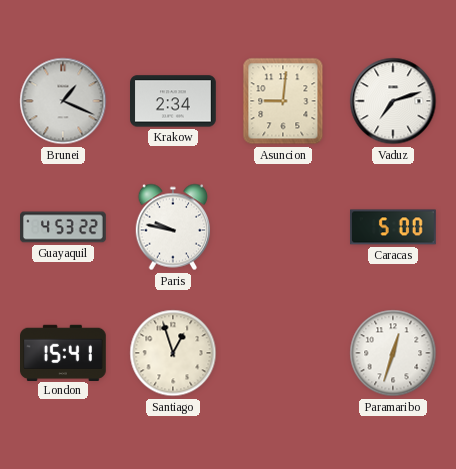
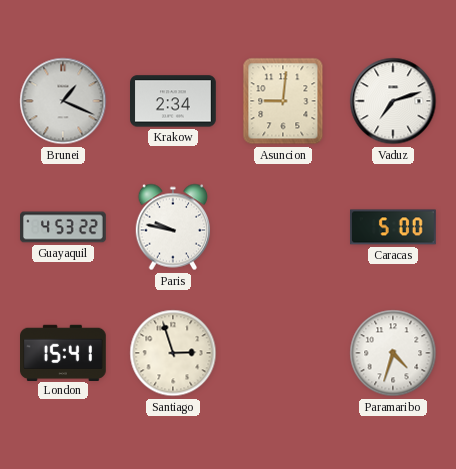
Santiago: 12:57 -> 2:57 (173, 353)
Paramaribo: 12:33 -> 4:33 (393, 353)
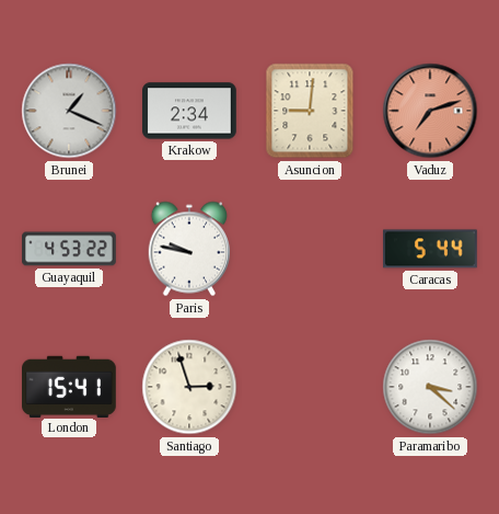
Vaduz dial: white -> salmon (430, 111)
Caracas: 5:00 -> 5:44 (431, 249)
Paramaribo: 4:33 -> 3:22 (430, 387)
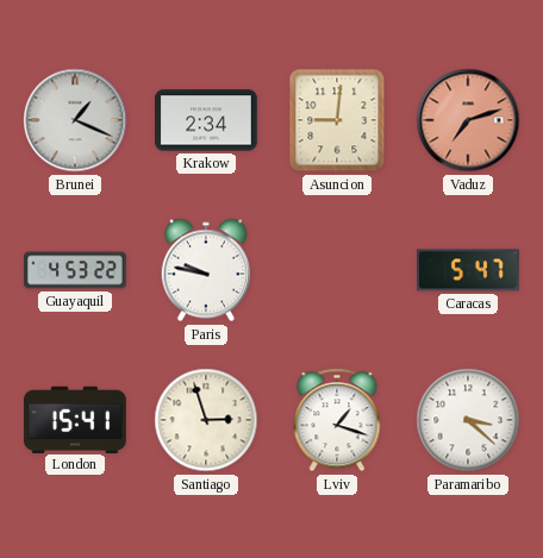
Caracas: 5:44 -> 5:47 (469, 270)
Lviv: none -> 1:18 (337, 420)
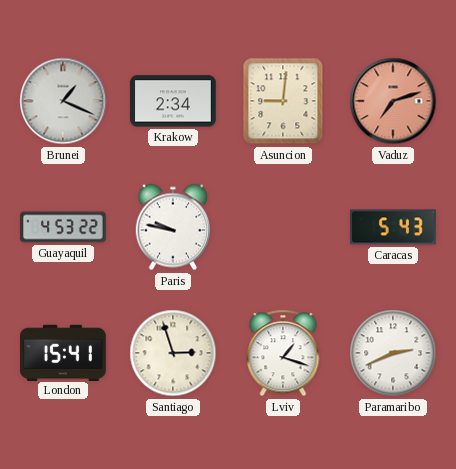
Caracas: 5:47 -> 5:43 (394, 227)
Paramaribo: 3:22 -> 2:41 (393, 353)
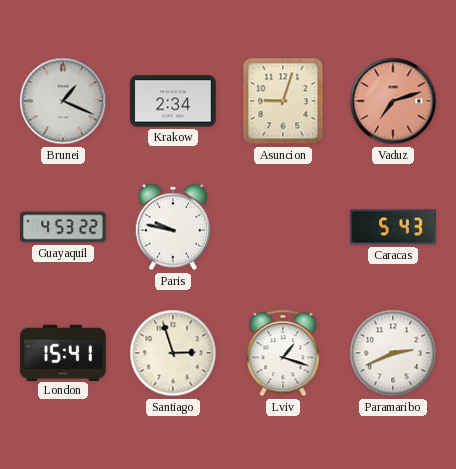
Asuncion: 9:01 -> 9:03 (283, 101)
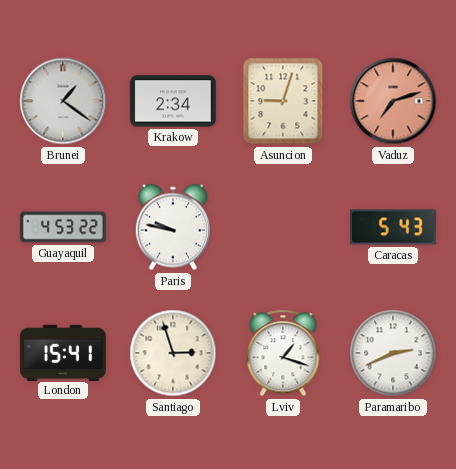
Brunei: 1:19 -> 1:21 (63, 101)
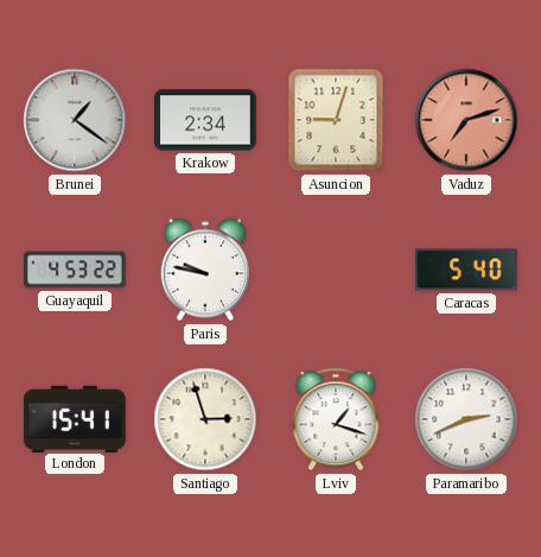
Caracas: 5:43 -> 5:40 (467, 270)
